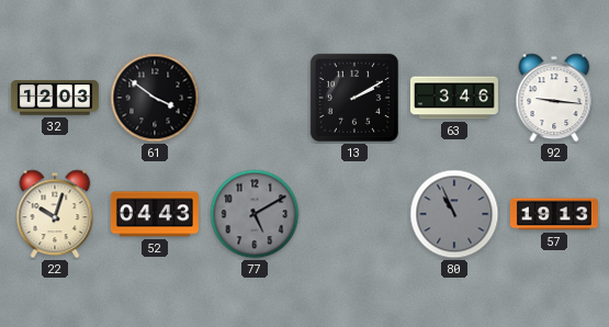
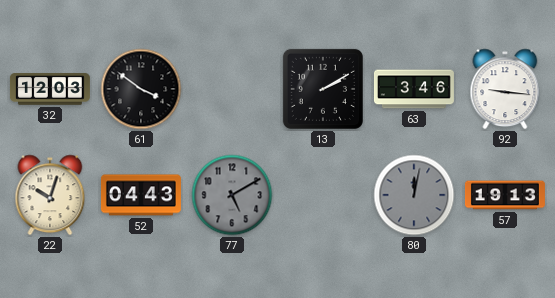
80: 10:56 -> 12:02 (414, 195)
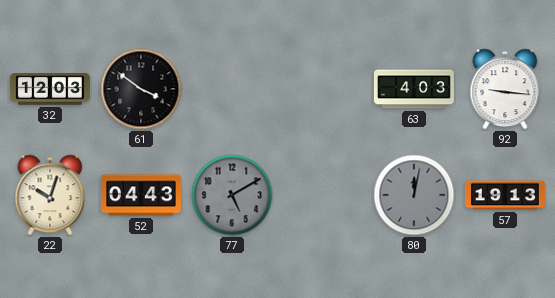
13: 2:10 -> none (323, 89)
63: 3:46 -> 4:03 (414, 89)
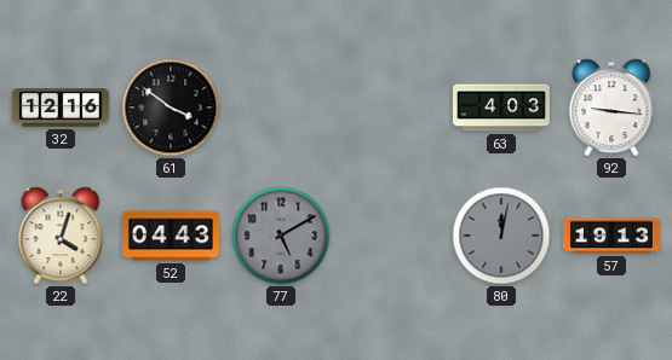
32: 12:03 -> 12:16 (61, 108)
22: 10:03 -> 4:03 (61, 236)
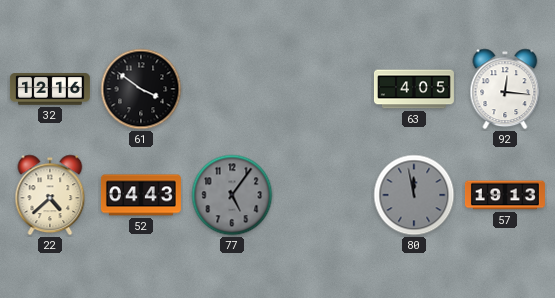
63: 4:03 -> 4:05 (414, 89)
92: 9:16 -> 12:16 (505, 89)
22: 4:03 -> 4:38 (50, 195)
77: 5:10 -> 5:06 (232, 195)
80: 12:02 -> 11:58 (414, 195)
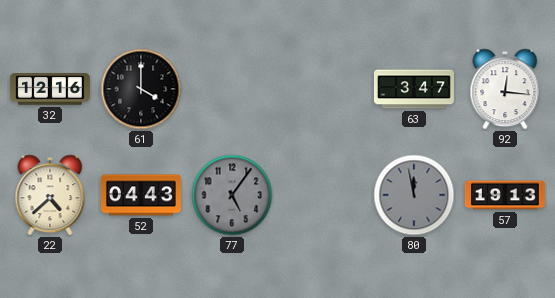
61: 3:51 -> 4:00 (141, 89)
63: 4:05 -> 3:47 (414, 89)
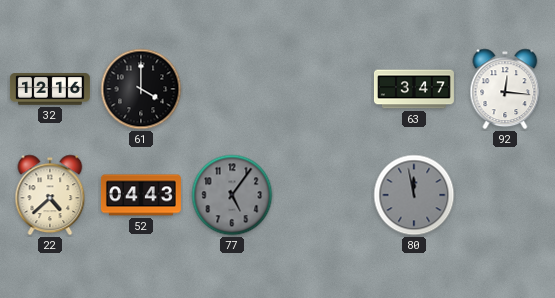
57: 19:13 -> none (505, 195)
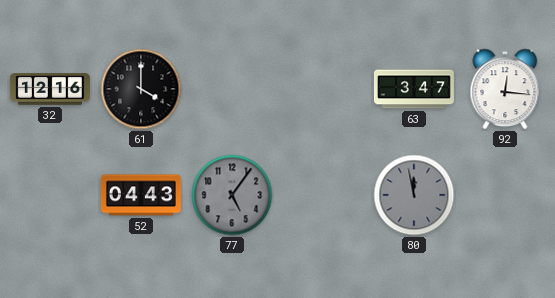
22: 4:38 -> none (50, 195)
